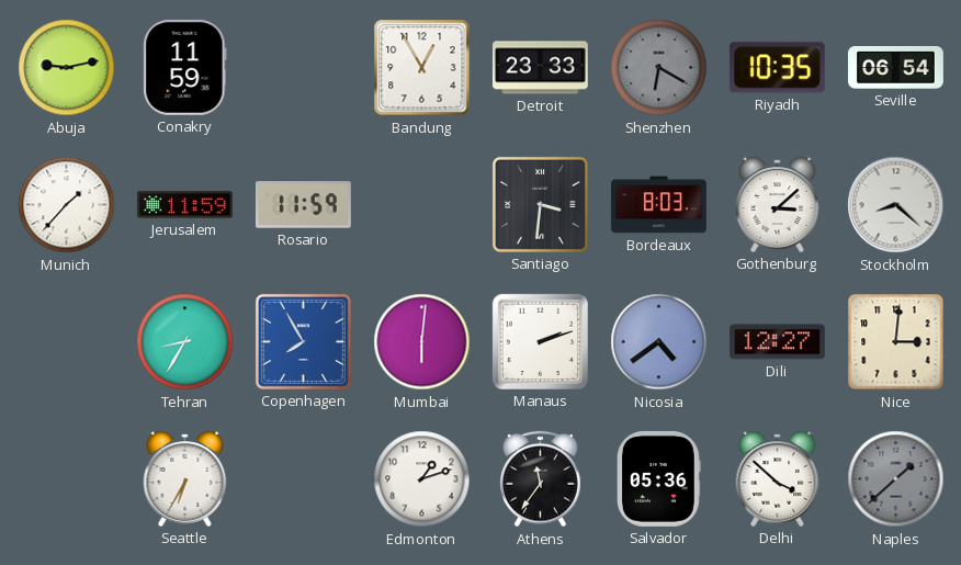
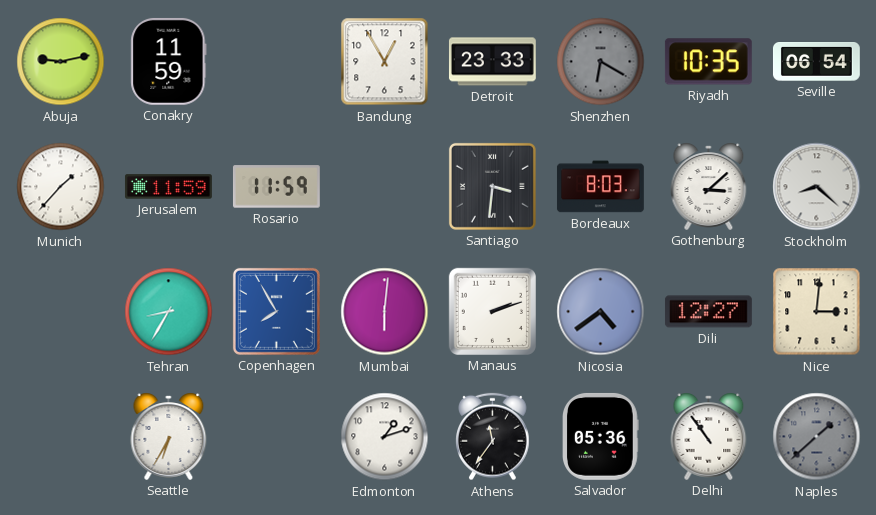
Delhi: 3:52 -> 10:54 (709, 436)
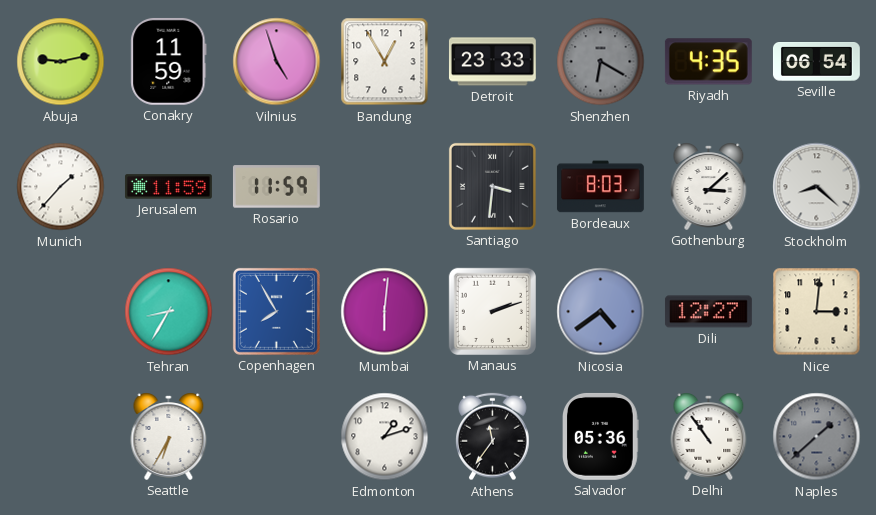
Vilnius: none -> 4:57 (277, 62)
Riyadh: 10:35 -> 4:35 (708, 62)
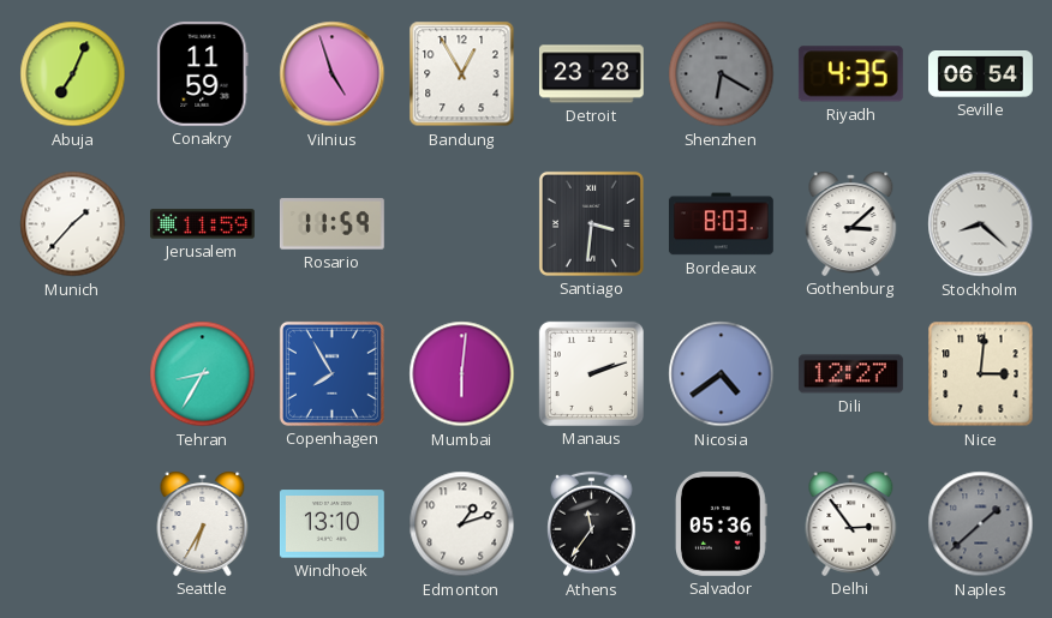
Abuja: 9:13 -> 7:04 (73, 74)
Detroit: 23:33 -> 23:28 (591, 74)
Windhoek: none -> 13:10 (331, 524)
Delhi: 10:54 -> 2:54 (851, 523)
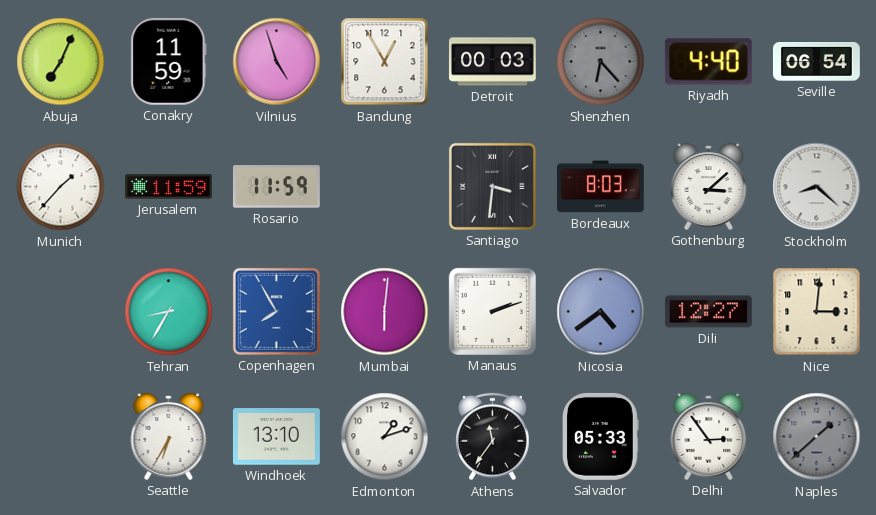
Detroit: 23:28 -> 00:03 (492, 62)
Shenzhen: 6:20 -> 6:23 (601, 62)
Riyadh: 4:35 -> 4:40 (708, 62)
Salvador: 05:36 -> 05:33 (601, 436)
